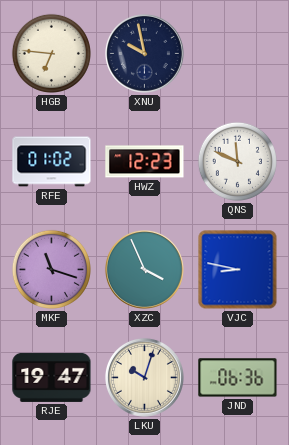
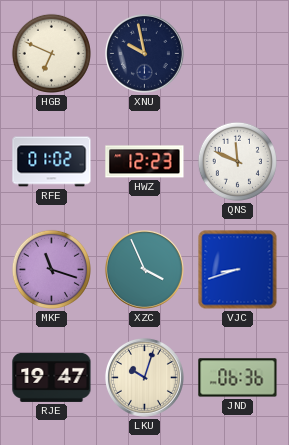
HGB: 6:46 -> 6:49 (51, 53)
VJC: 8:47 -> 8:42 (238, 270)
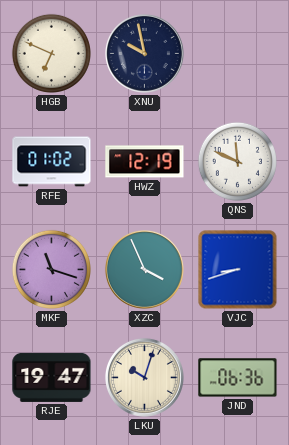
HWZ: 12:23 -> 12:19 (145, 162)
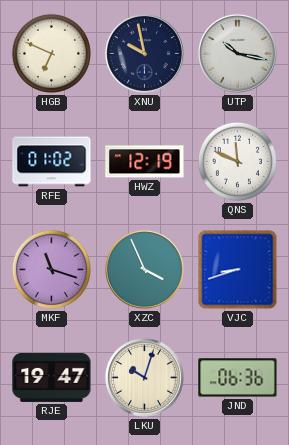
UTP: none -> 10:17 (237, 53)
